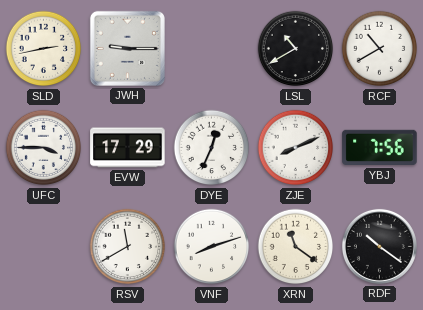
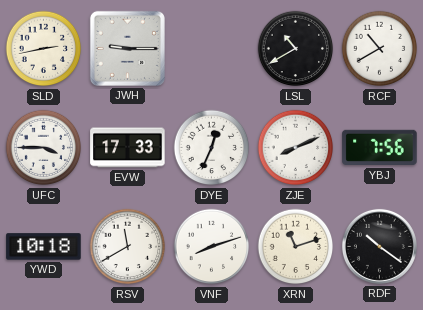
EVW: 17:29 -> 17:33 (128, 148)
YWD: none -> 10:18 (44, 247)
XRN: 11:21 -> 11:12 (296, 247)
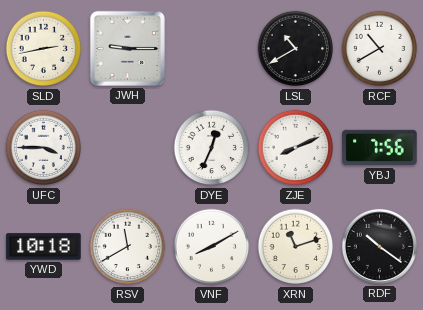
EVW: 17:33 -> none (128, 148)
VNF: 8:12 -> 8:10 (212, 247)
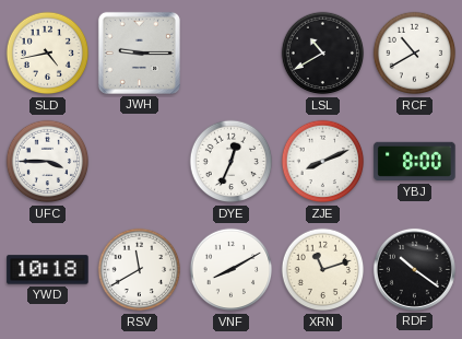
SLD: 2:43 -> 4:43 (48, 54)
YBJ: 7:56 -> 8:00 (415, 162)
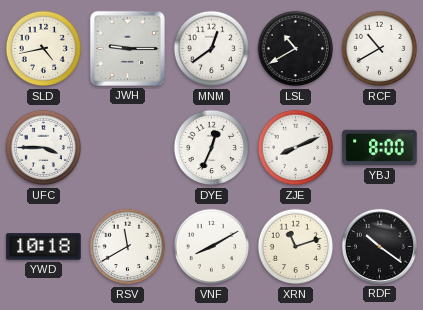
MNM: none -> 12:39 (212, 49)
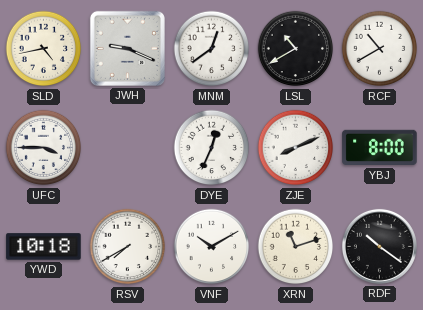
JWH: 9:15 -> 9:19 (127, 48)
RSV: 11:40 -> 7:40 (128, 247)
VNF: 8:10 -> 10:10 (212, 247)
